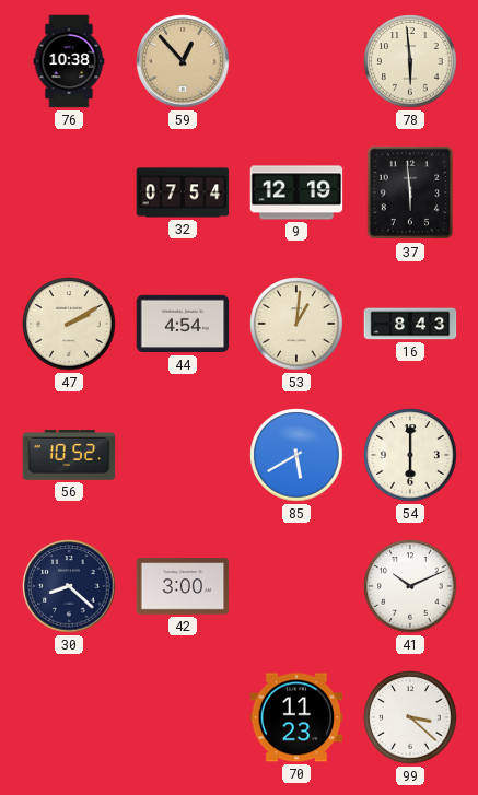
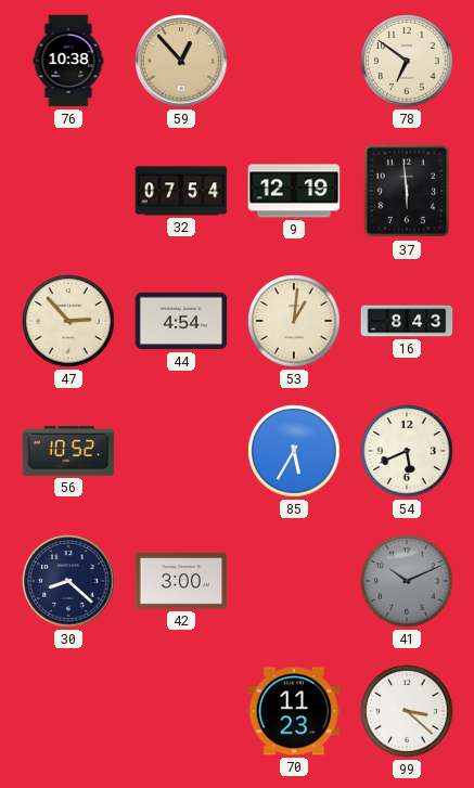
78: 5:59 -> 6:51 (407, 61)
47: 2:10 -> 2:53 (68, 321)
85: 5:40 -> 5:35 (294, 451)
54: 6:00 -> 5:41 (407, 451)
41 dial: white -> grey (407, 581)
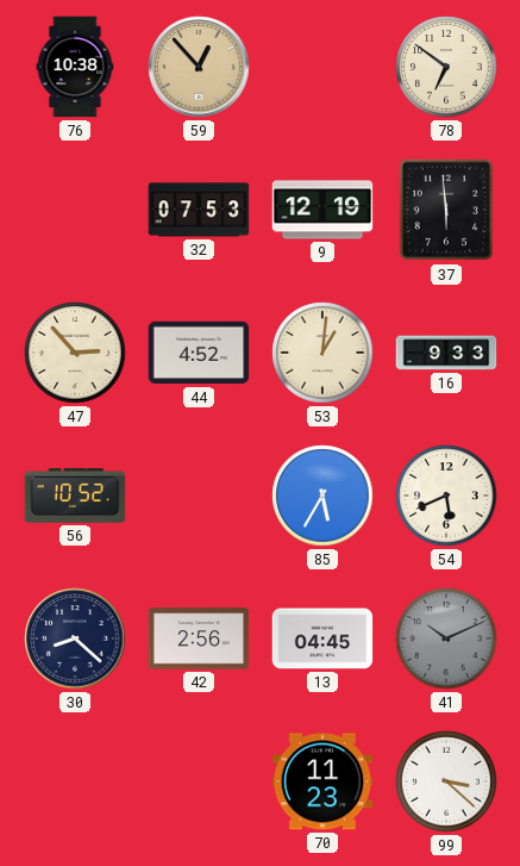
32: 07:54 -> 07:53 (199, 210)
44: 4:54 -> 4:52 (199, 353)
16: 8:43 -> 9:33 (446, 353)
42: 3:00 -> 2:56 (199, 638)
13: none -> 04:45 (322, 638)
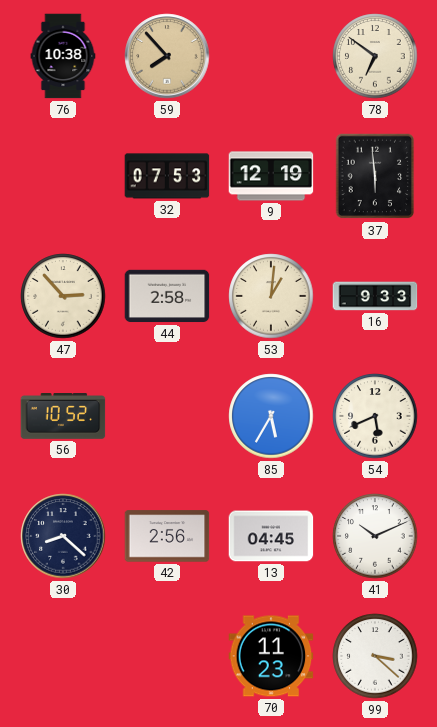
59: 12:53 -> 7:53 (167, 56)
44: 4:52 -> 2:58 (167, 296)
41 dial: grey -> white (375, 536)
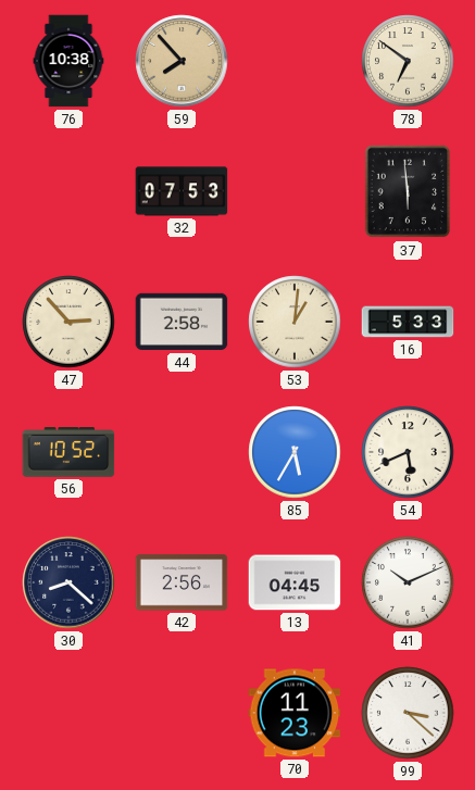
9: 12:19 -> none (271, 176)
16: 9:33 -> 5:33 (408, 322)
